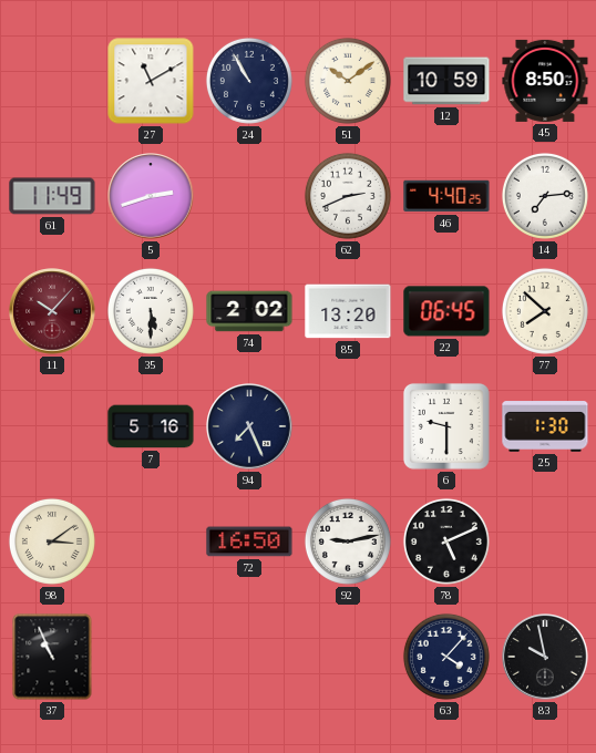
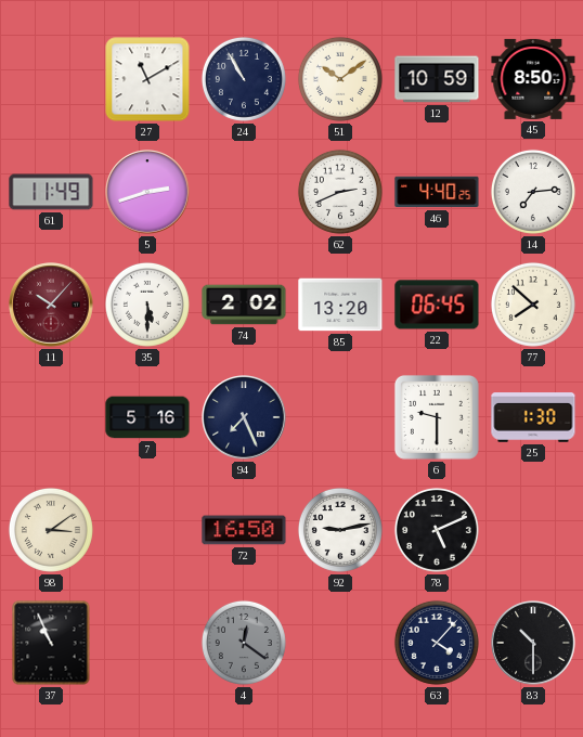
4: none -> 12:21 (244, 643)
83: 9:58 -> 10:30 (533, 643)
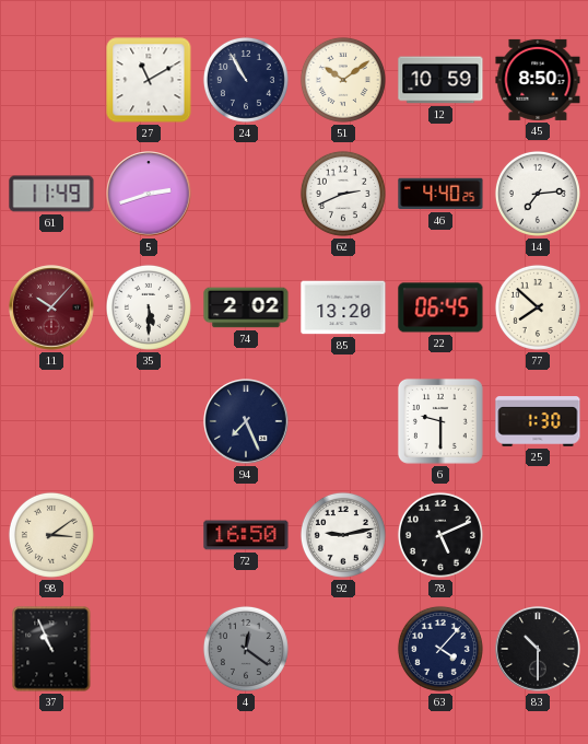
7: 5:16 -> none (147, 417)
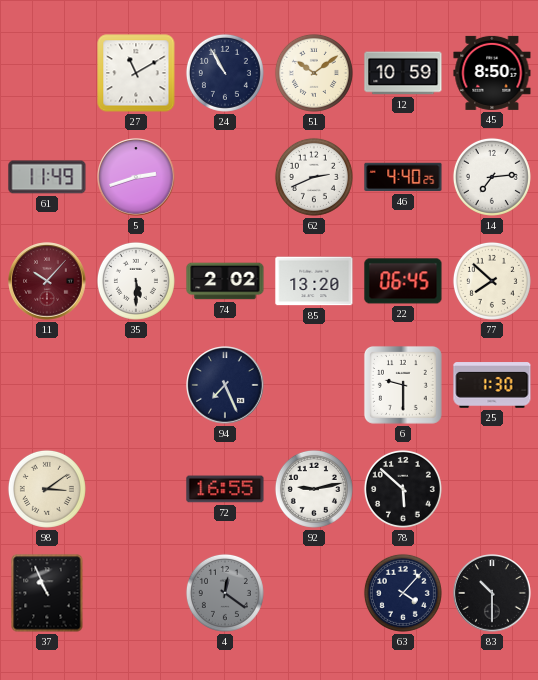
72: 16:50 -> 16:55 (225, 489)
78: 5:11 -> 5:52 (403, 489)
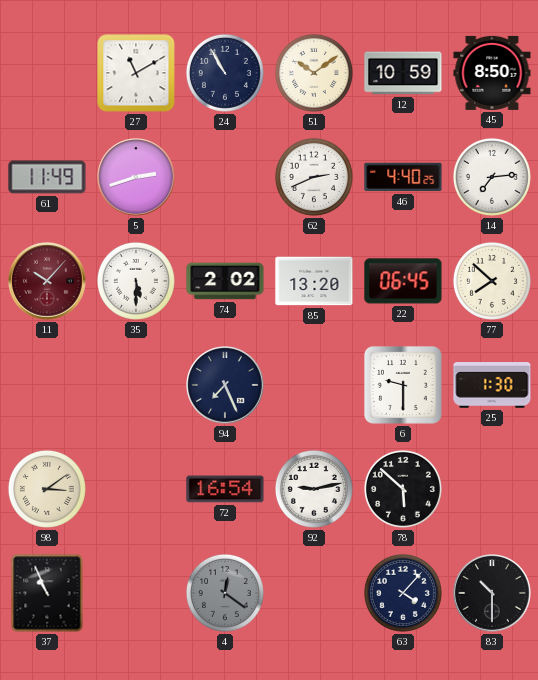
72: 16:55 -> 16:54 (225, 489)
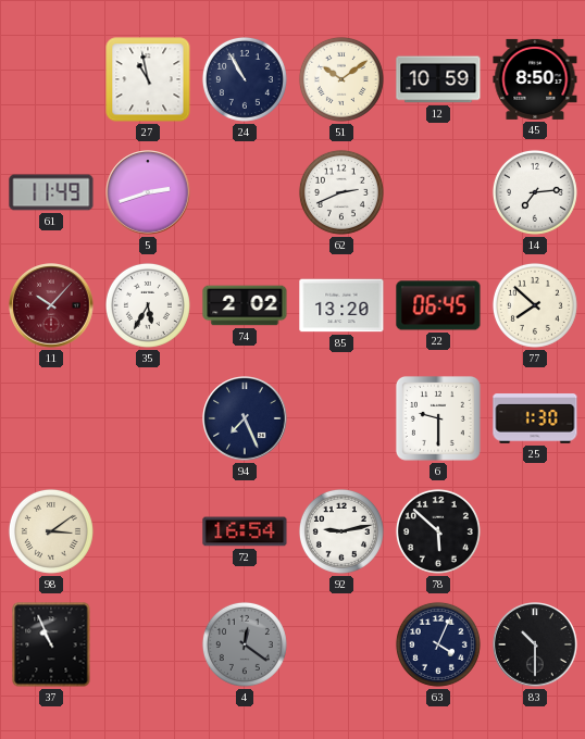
27: 11:10 -> 10:58 (148, 79)
46: 4:40 -> none (403, 177)
35: 5:30 -> 5:35 (148, 305)
63: 4:07 -> 4:04 (438, 644)
